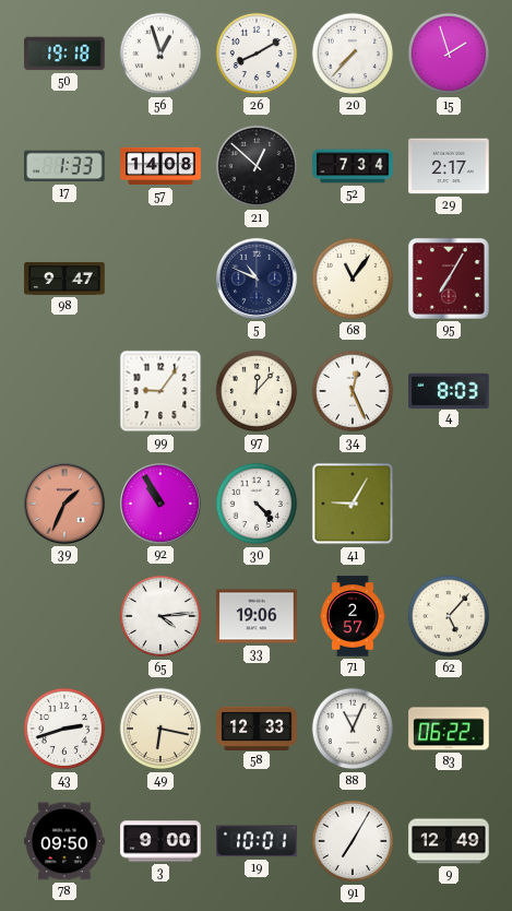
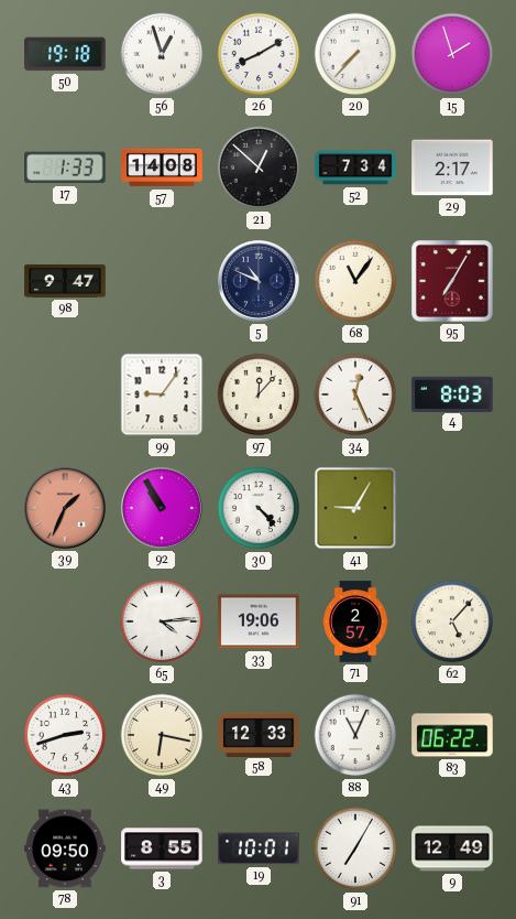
3: 9:00 -> 8:55 (162, 848)
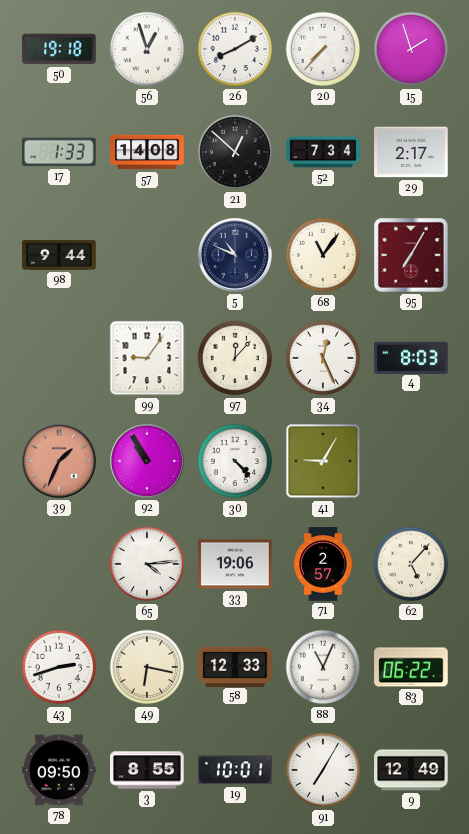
98: 9:47 -> 9:44 (59, 255)
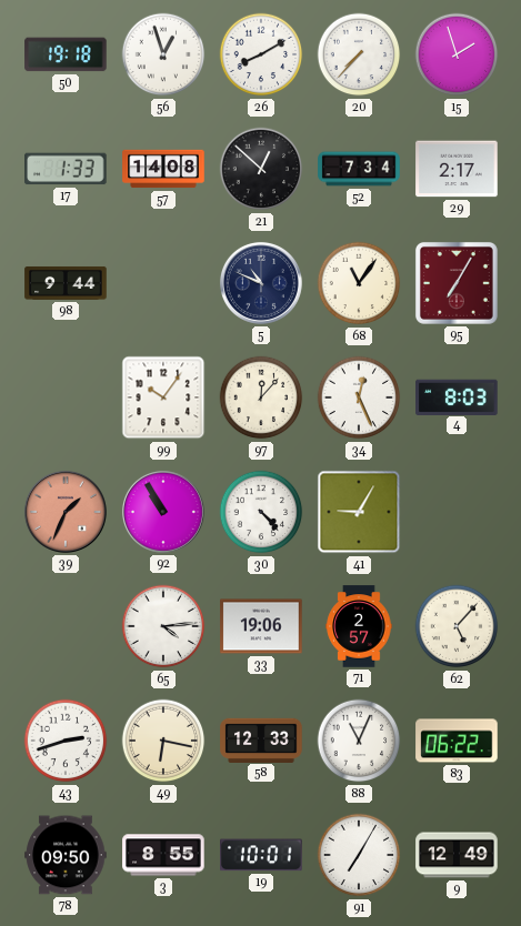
99: 9:06 -> 10:06 (163, 397)
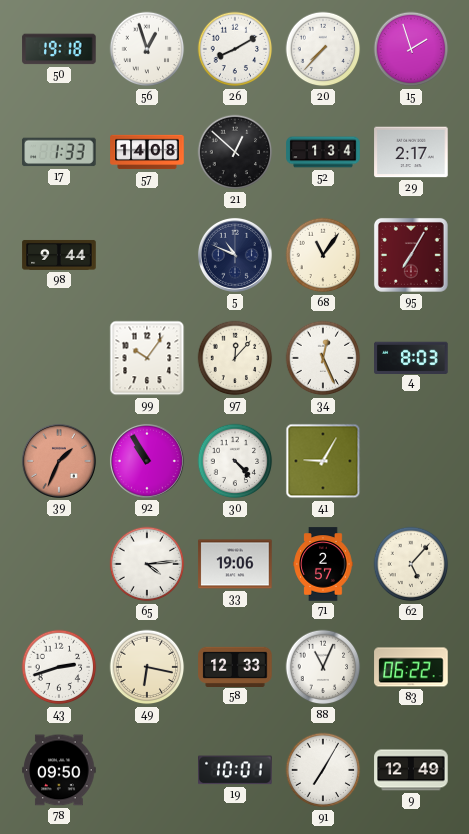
52: 7:34 -> 1:34 (323, 152)
3: 8:55 -> none (163, 855)
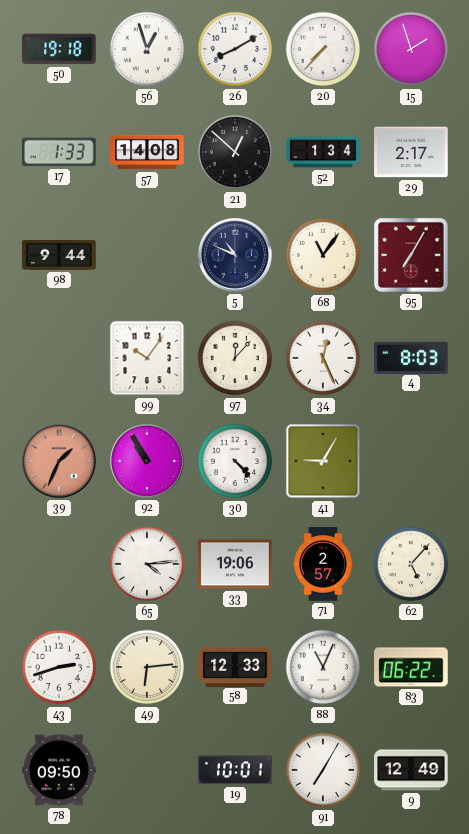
49: 6:17 -> 6:14 (147, 667)
